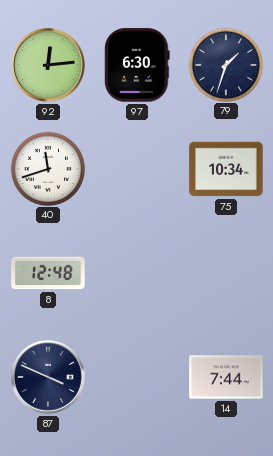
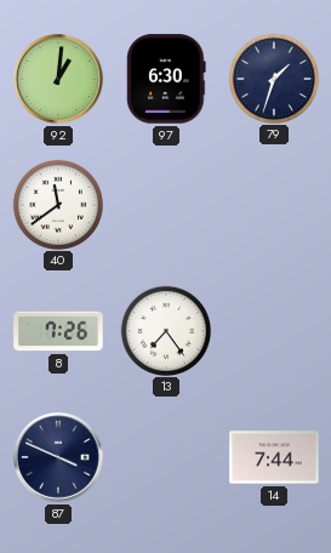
92: 12:14 -> 1:01 (59, 80)
40: 11:42 -> 11:39 (57, 204)
75: 10:34 -> none (226, 169)
8: 12:48 -> 7:26 (58, 331)
13: none -> 7:24 (165, 330)
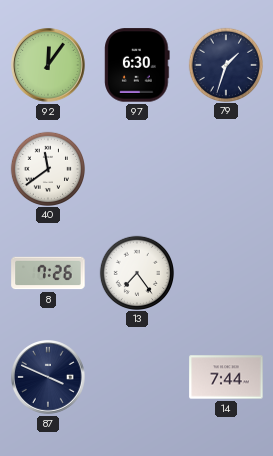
92: 1:01 -> 12:06 (49, 66)
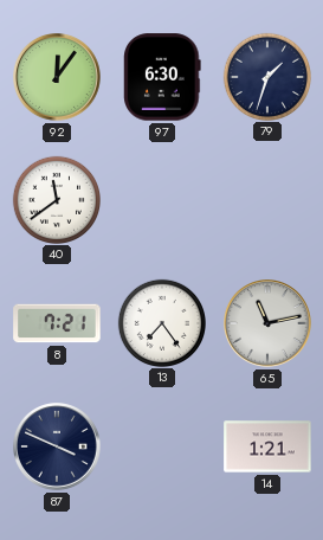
8: 7:26 -> 7:21 (57, 323)
65: none -> 11:13 (269, 324)
14: 7:44 -> 1:21 (267, 446)
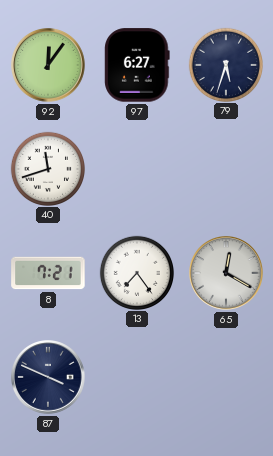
97: 6:30 -> 6:27 (137, 65)
79: 1:33 -> 5:33 (225, 64)
40: 11:39 -> 11:42 (47, 168)
65: 11:13 -> 12:20 (227, 274)
14: 1:21 -> none (267, 446)
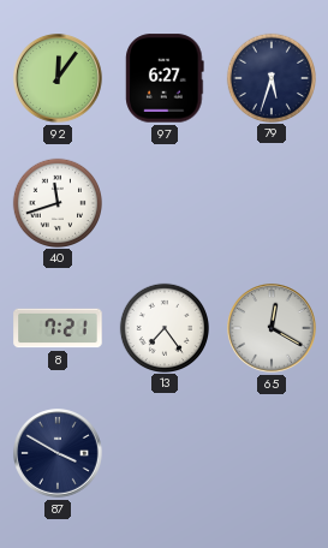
87: 3:49 -> 3:50 (59, 454)
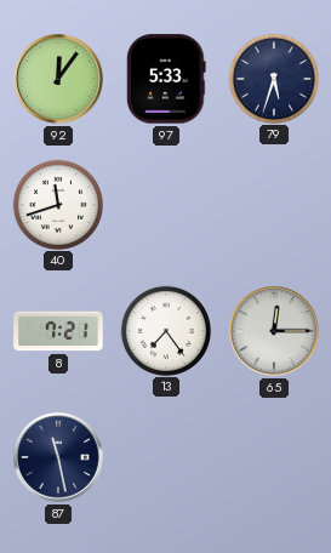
97: 6:27 -> 5:33 (166, 79)
65: 12:20 -> 12:15 (275, 332)
87: 3:50 -> 11:28 (59, 458)
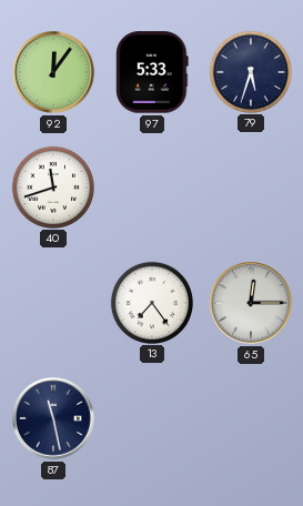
8: 7:21 -> none (58, 331)
